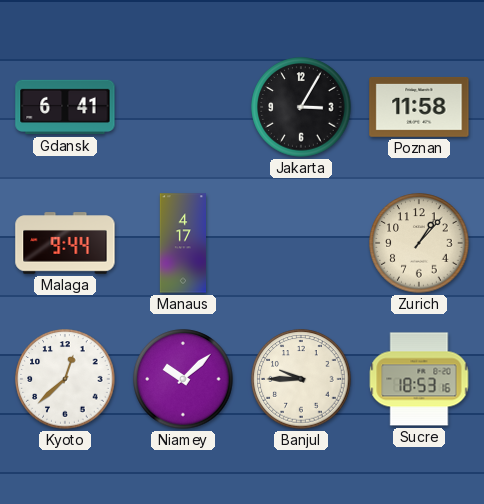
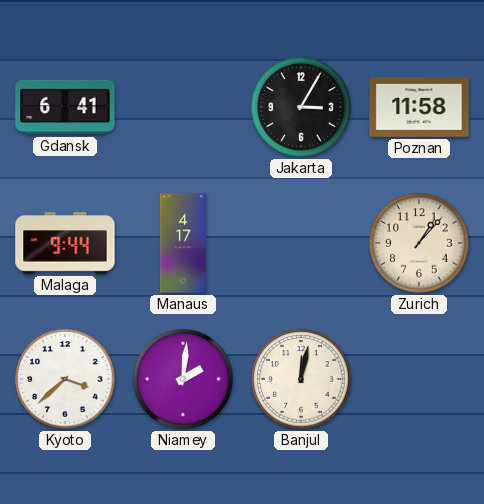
Kyoto: 12:38 -> 3:38 (65, 379)
Niamey: 10:08 -> 2:01 (183, 379)
Banjul: 9:45 -> 12:02 (301, 379)
Sucre: 18:53 -> none (419, 379)
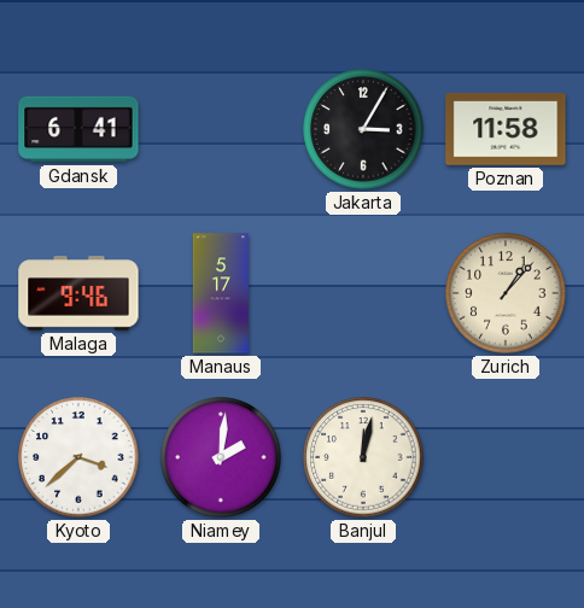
Malaga: 9:44 -> 9:46 (78, 293)
Manaus: 4:17 -> 5:17 (220, 293)
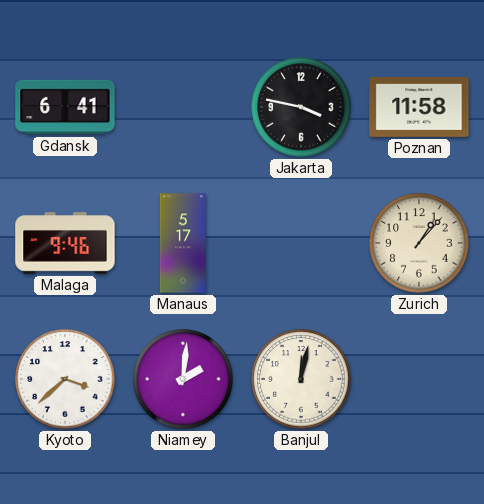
Jakarta: 3:05 -> 3:47 (301, 107)
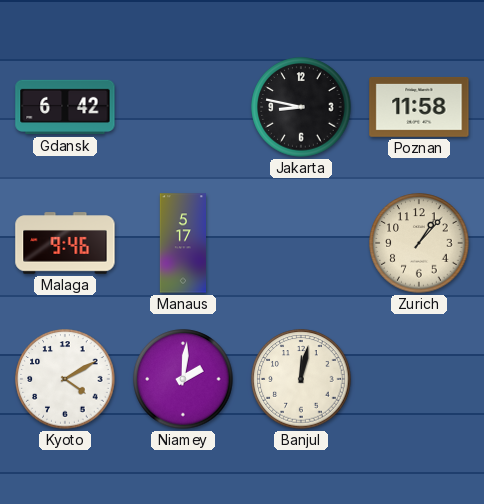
Gdansk: 6:41 -> 6:42 (65, 107)
Jakarta: 3:47 -> 8:47 (301, 107)
Kyoto: 3:38 -> 4:10 (65, 379)
